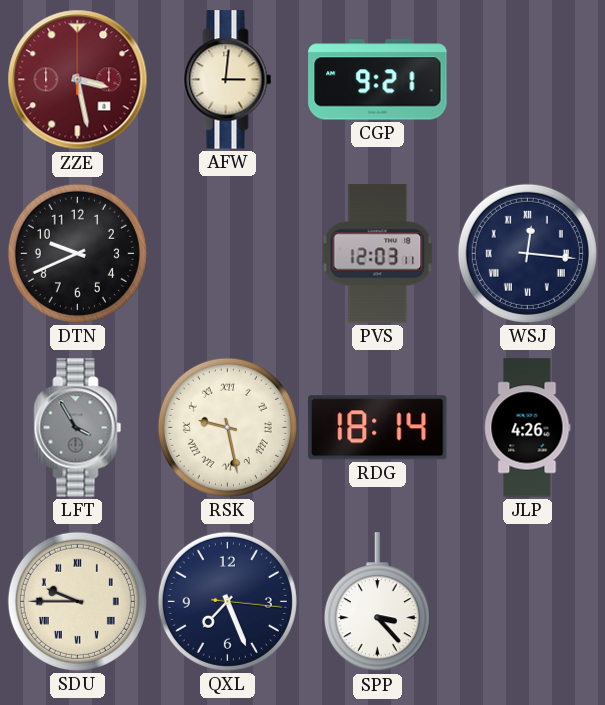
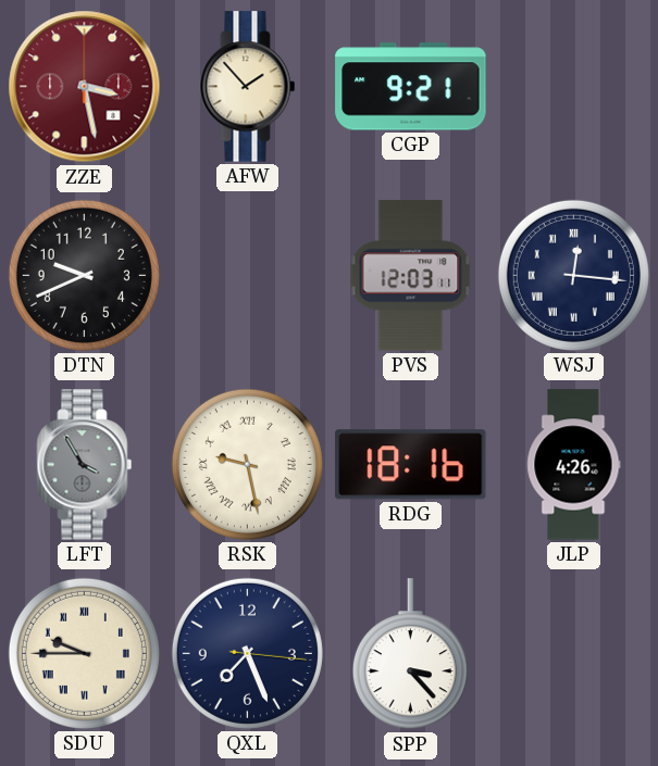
AFW: 3:01 -> 1:53 (248, 87)
RDG: 18:14 -> 18:16 (411, 465)
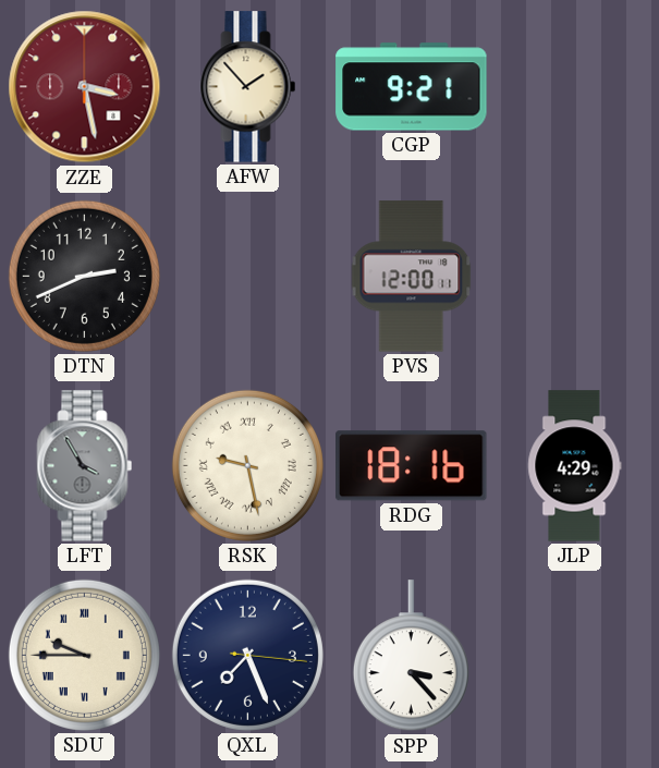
DTN: 9:41 -> 2:41 (84, 276)
PVS: 12:03 -> 12:00 (412, 277)
WSJ: 12:16 -> none (573, 275)
JLP: 4:26 -> 4:29 (575, 466)
